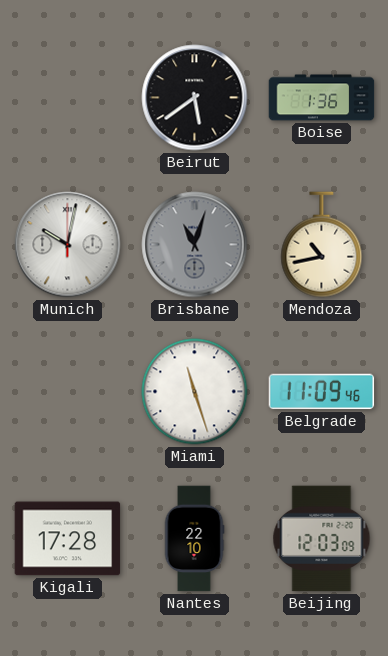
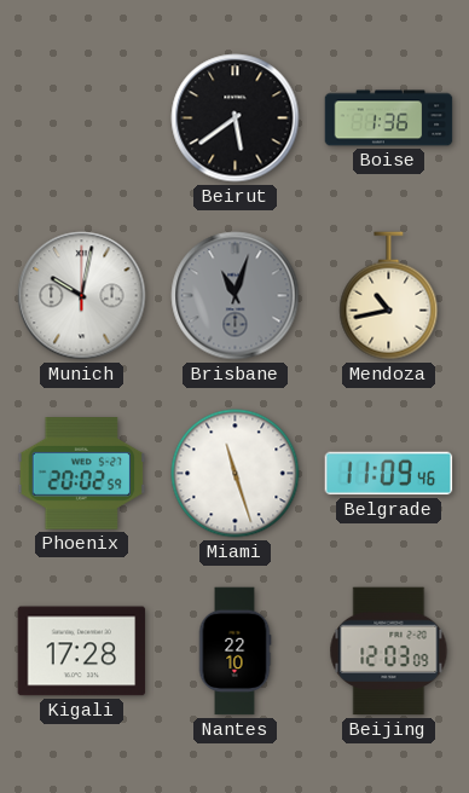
Phoenix: none -> 20:02 (82, 474)
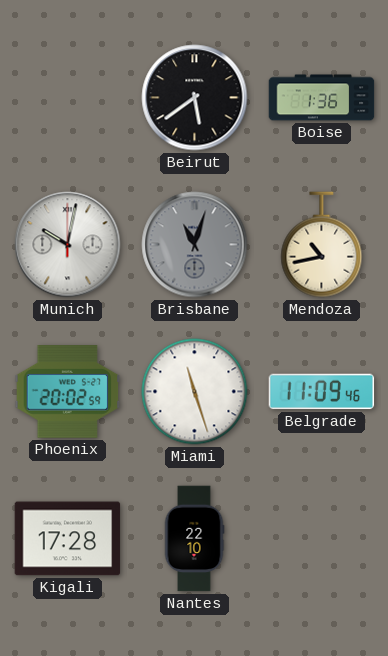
Beijing: 12:03 -> none (389, 652)
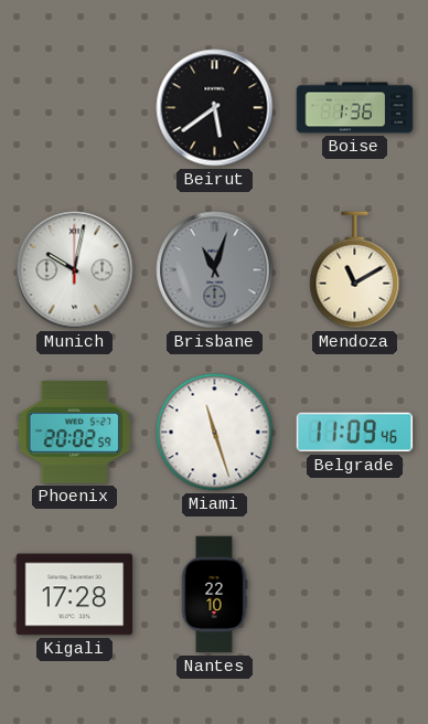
Mendoza: 10:43 -> 11:10 (355, 270)
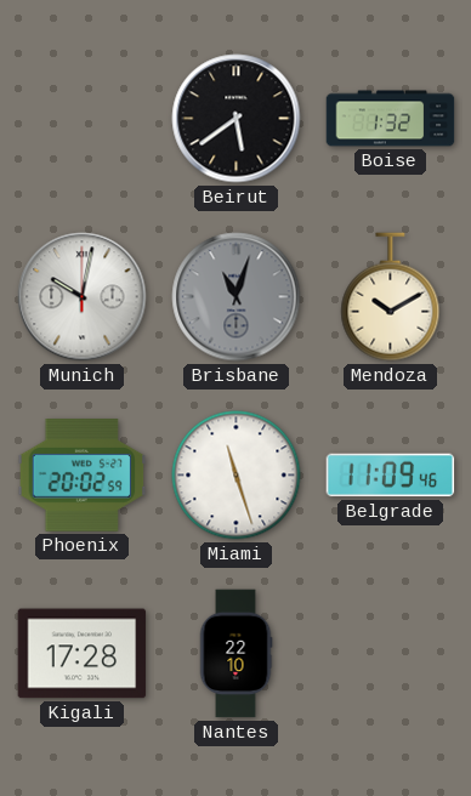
Boise: 1:36 -> 1:32 (391, 119)
Mendoza: 11:10 -> 10:10 (391, 297)
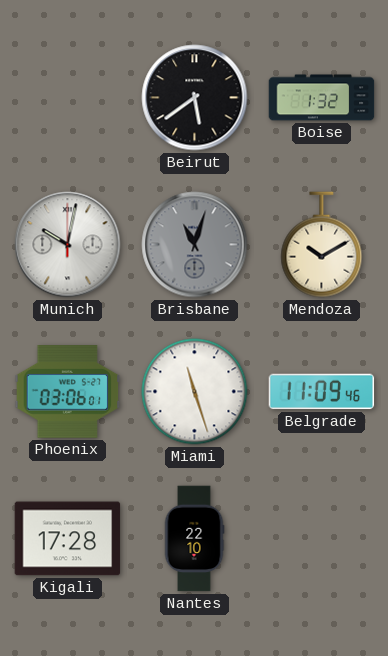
Phoenix: 20:02 -> 03:06 (68, 392)
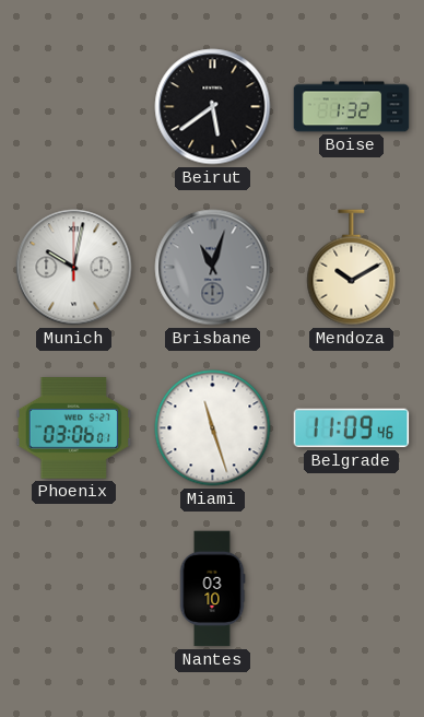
Kigali: 17:28 -> none (68, 539)
Nantes: 22:10 -> 03:10 (212, 589)
